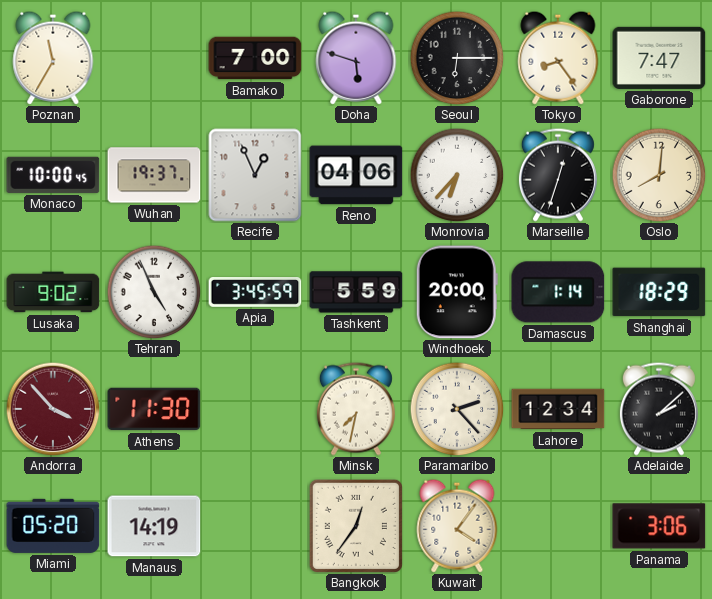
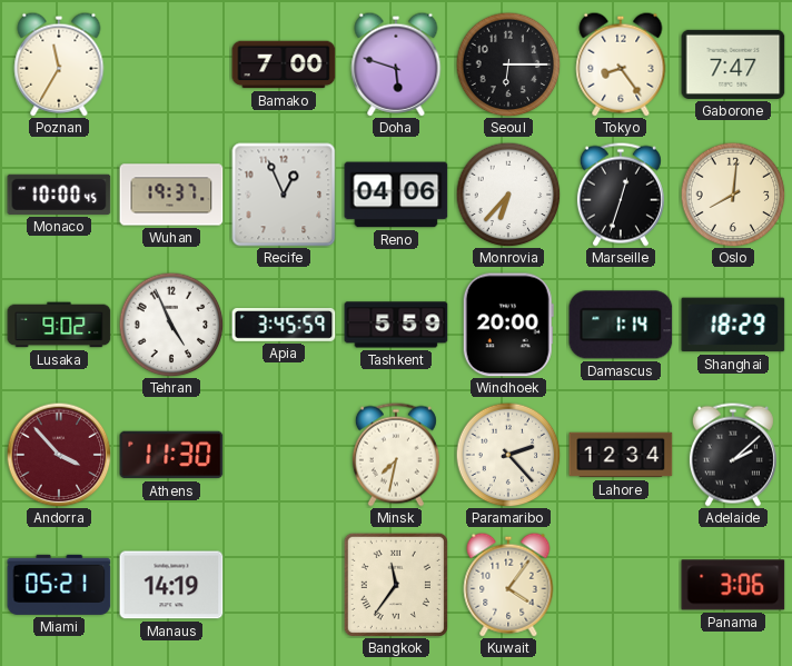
Miami: 05:20 -> 05:21 (59, 585)
Bangkok: 12:36 -> 11:36 (396, 585)
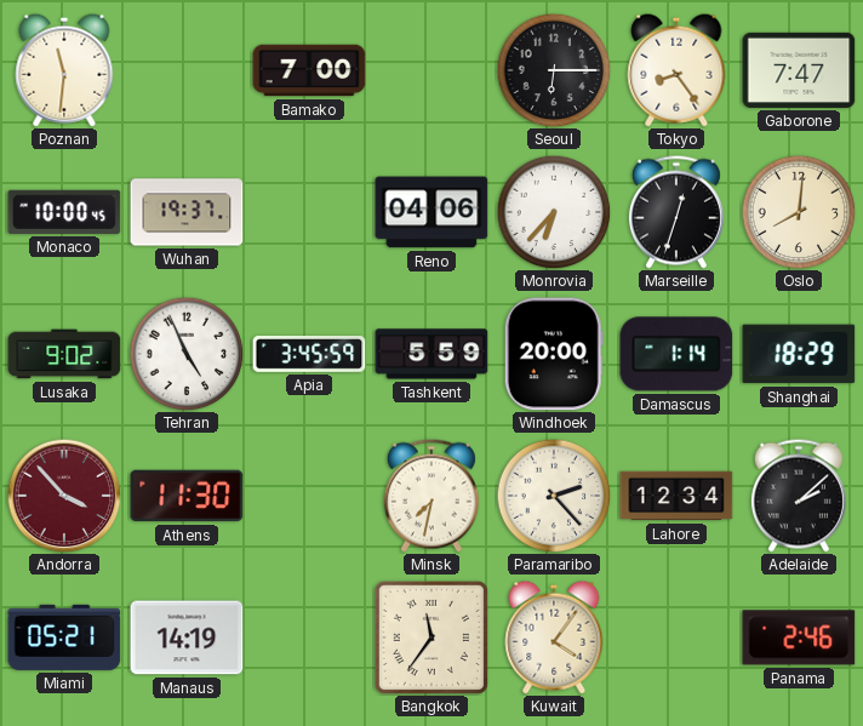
Poznan: 11:35 -> 11:31 (64, 70)
Doha: 5:48 -> none (396, 64)
Recife: 12:56 -> none (284, 195)
Panama: 3:06 -> 2:46 (799, 638)
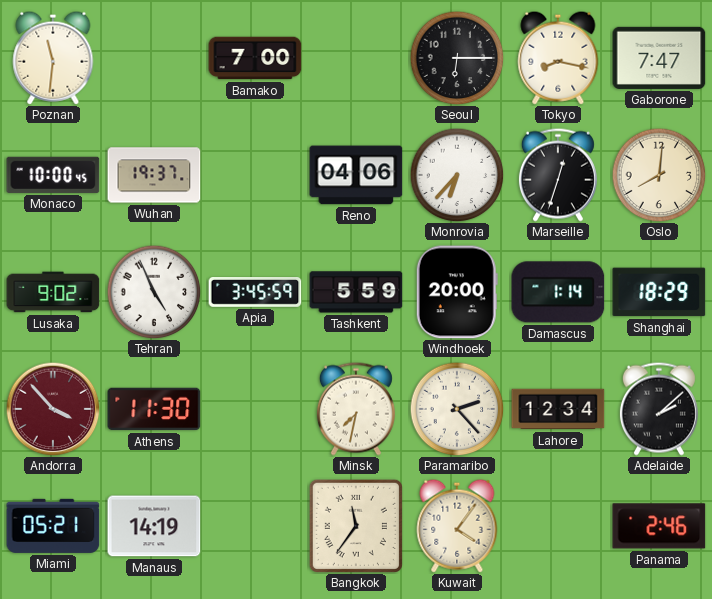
Tokyo: 8:24 -> 8:17 (558, 58)
